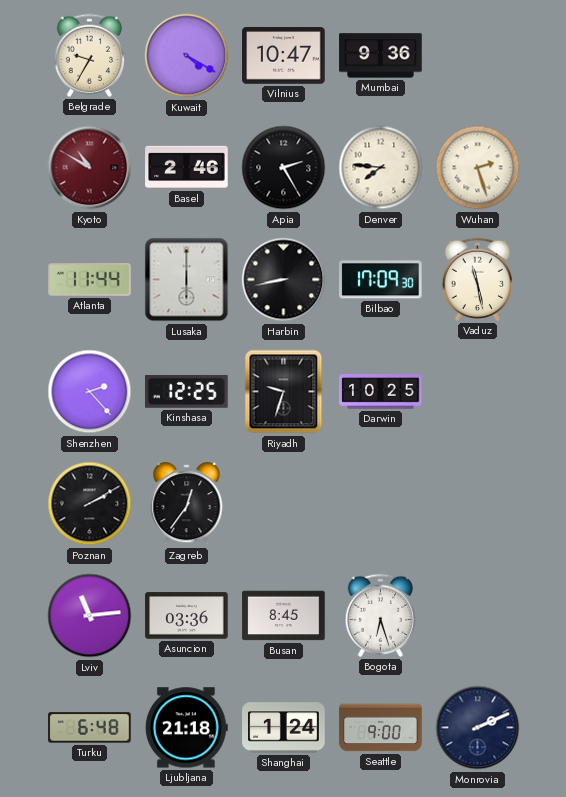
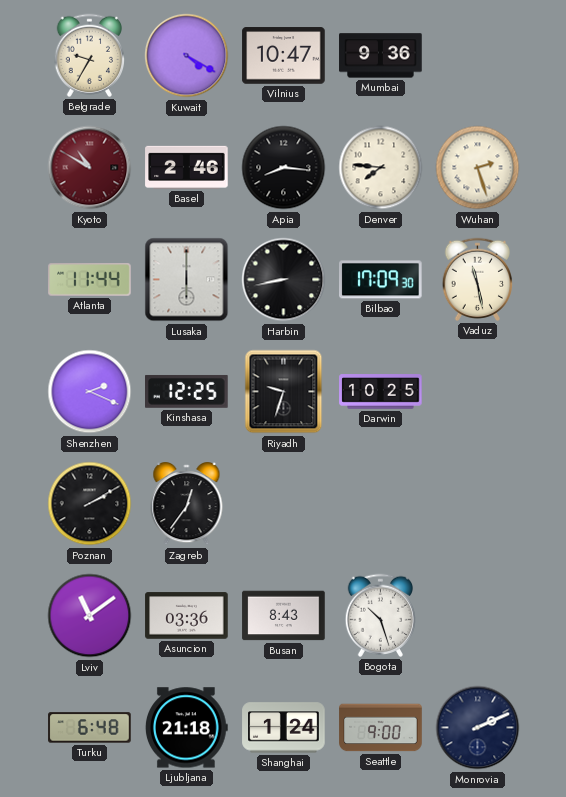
Apia: 2:25 -> 8:16 (284, 168)
Shenzhen: 2:23 -> 2:19 (90, 392)
Lviv: 11:14 -> 11:09 (90, 616)
Busan: 8:45 -> 8:43 (284, 616)
Bogota: 6:27 -> 10:27 (380, 615)
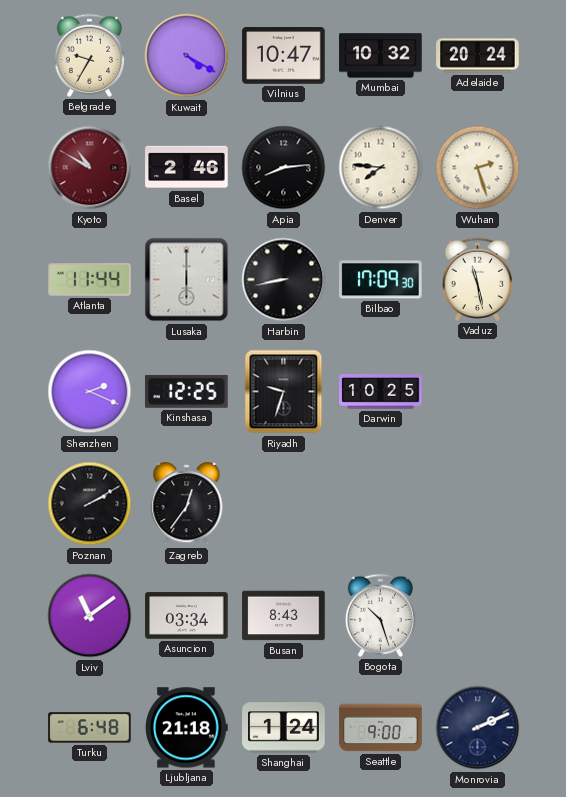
Mumbai: 9:36 -> 10:32 (381, 56)
Adelaide: none -> 20:24 (478, 56)
Apia: 8:16 -> 8:14 (284, 168)
Asuncion: 03:36 -> 03:34 (187, 616)
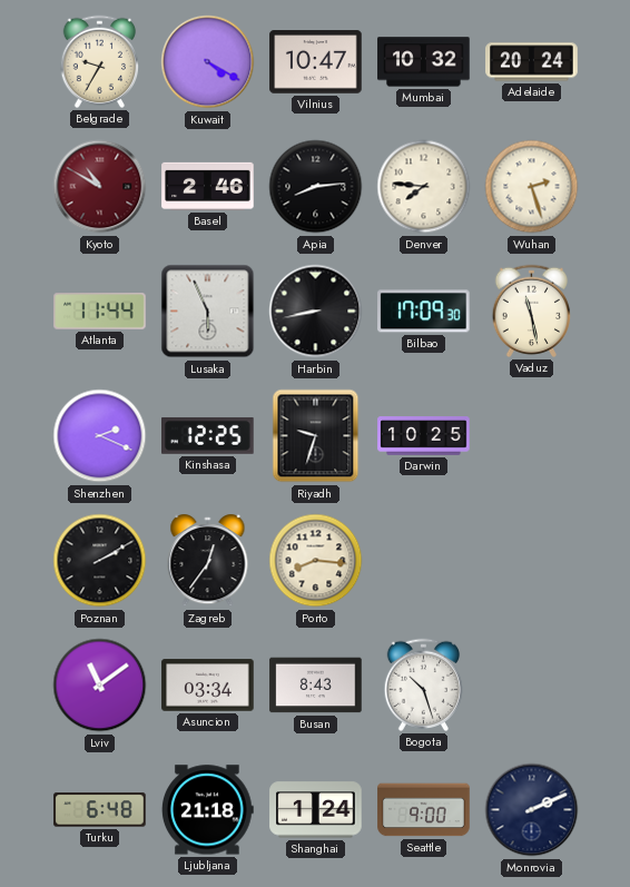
Lusaka: 6:00 -> 5:56 (208, 312)
Porto: none -> 8:16 (316, 561)
